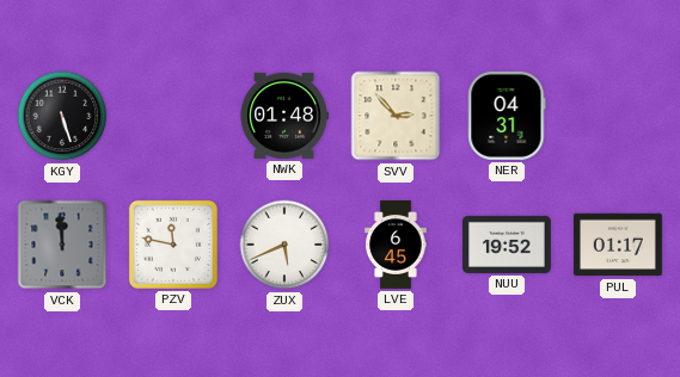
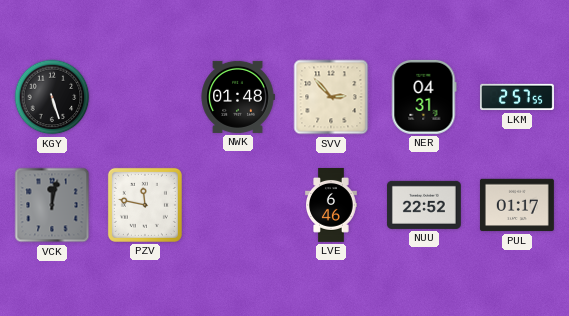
LKM: none -> 2:57 (517, 97)
VCK: 11:59 -> 12:02 (52, 205)
ZUX: 5:41 -> none (284, 245)
LVE: 6:45 -> 6:46 (331, 206)
NUU: 19:52 -> 22:52 (424, 205)
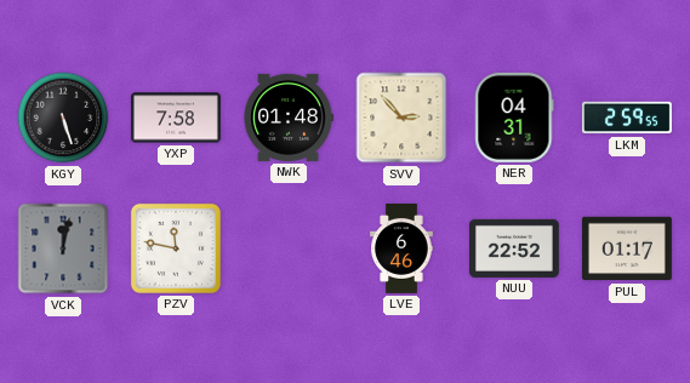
YXP: none -> 7:58 (176, 118)
LKM: 2:57 -> 2:59 (627, 118)
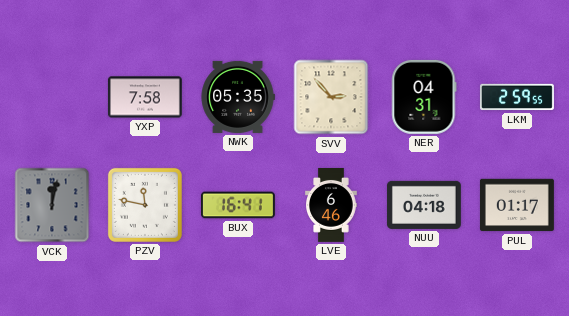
KGY: 5:27 -> none (63, 118)
NWK: 01:48 -> 05:35 (238, 97)
BUX: none -> 16:41 (238, 205)
NUU: 22:52 -> 04:18 (424, 205)
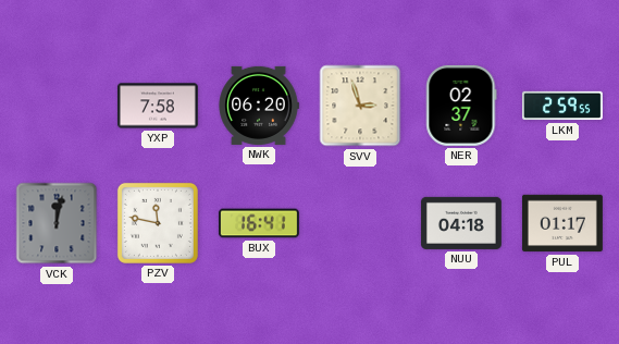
NWK: 05:35 -> 06:20 (259, 106)
SVV: 2:53 -> 2:57 (360, 106)
NER: 04:31 -> 02:37 (461, 106)
LVE: 6:46 -> none (331, 206)
